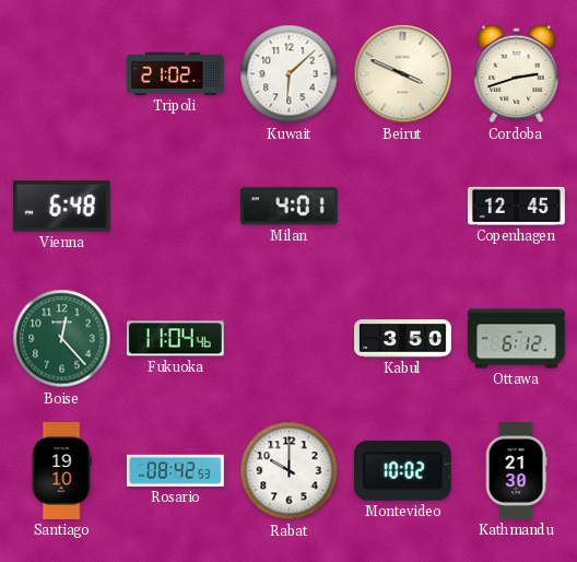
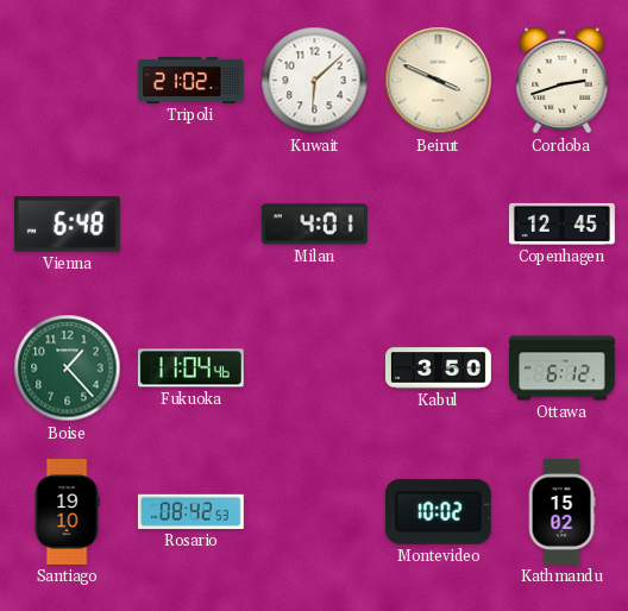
Boise: 12:23 -> 1:23 (68, 369)
Rabat: 10:00 -> none (290, 471)
Kathmandu: 21:30 -> 15:02 (561, 512)
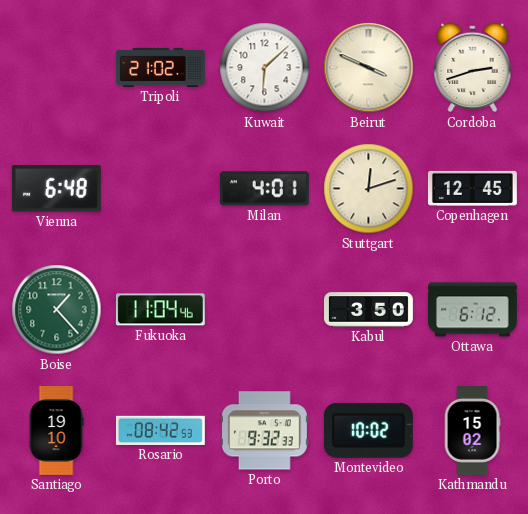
Stuttgart: none -> 12:12 (369, 189)
Porto: none -> 9:32 (264, 431)
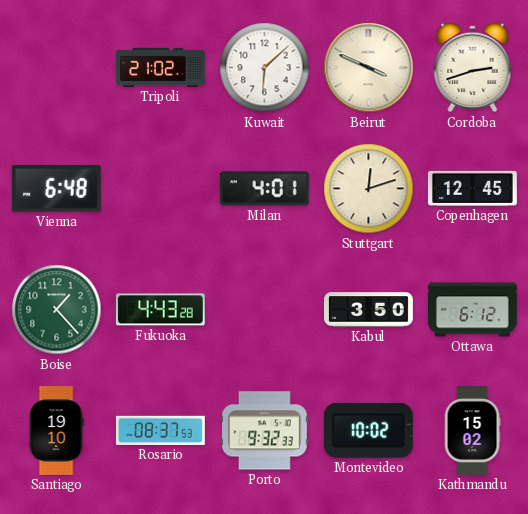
Fukuoka: 11:04 -> 4:43 (160, 310)
Rosario: 08:42 -> 08:37 (160, 430)
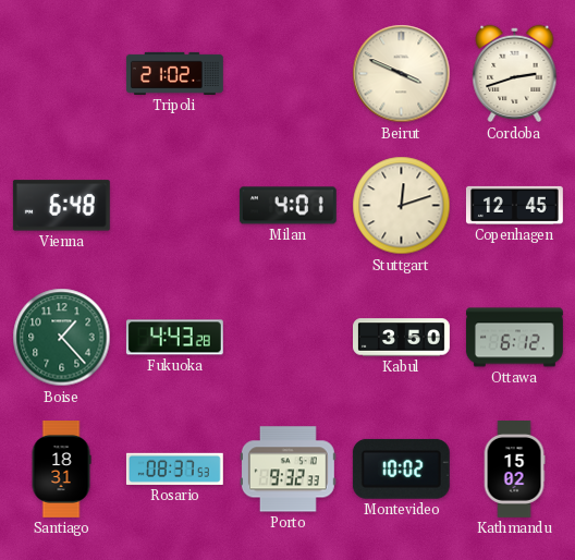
Kuwait: 6:08 -> none (265, 68)
Santiago: 19:10 -> 18:31 (61, 470)
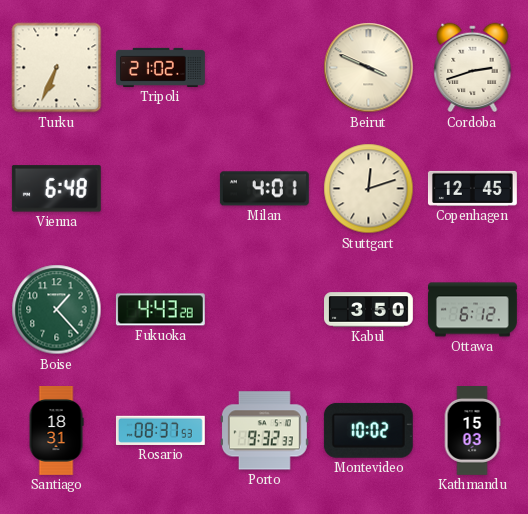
Turku: none -> 6:34 (57, 68)
Kathmandu: 15:02 -> 15:03 (472, 431)
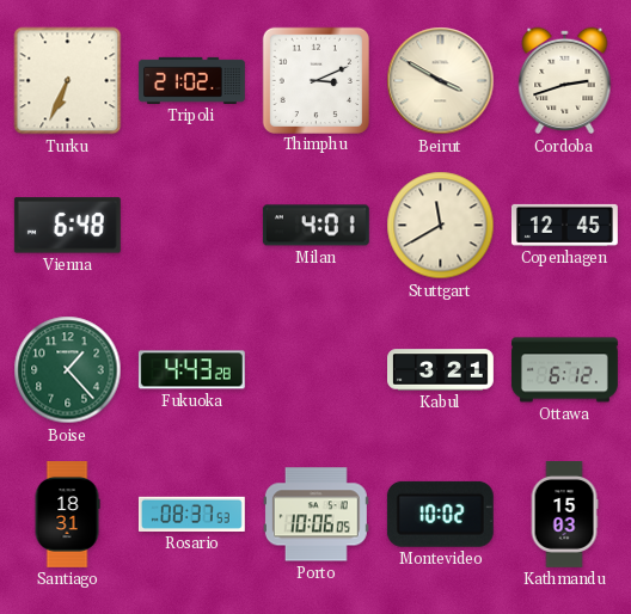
Thimphu: none -> 3:11 (315, 80)
Beirut: 3:49 -> 3:50 (441, 81)
Stuttgart: 12:12 -> 11:40 (441, 226)
Kabul: 3:50 -> 3:21 (441, 370)
Porto: 9:32 -> 10:06 (315, 515)
